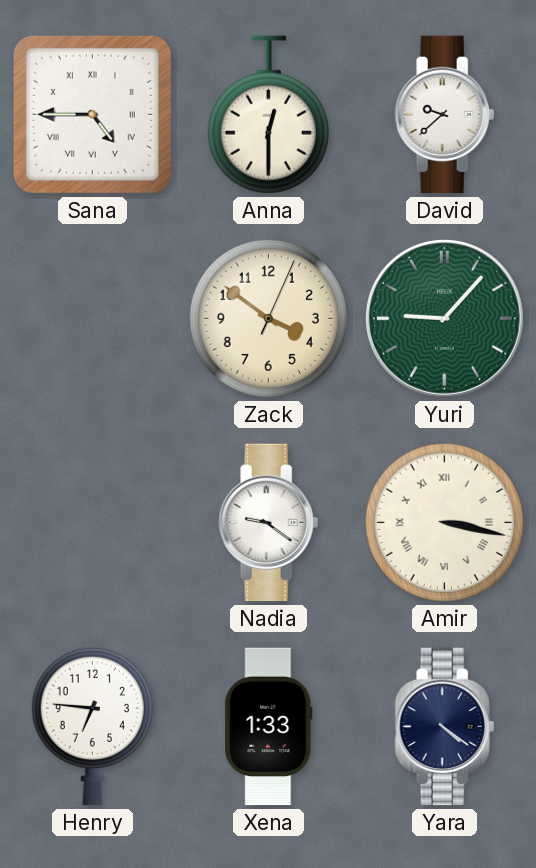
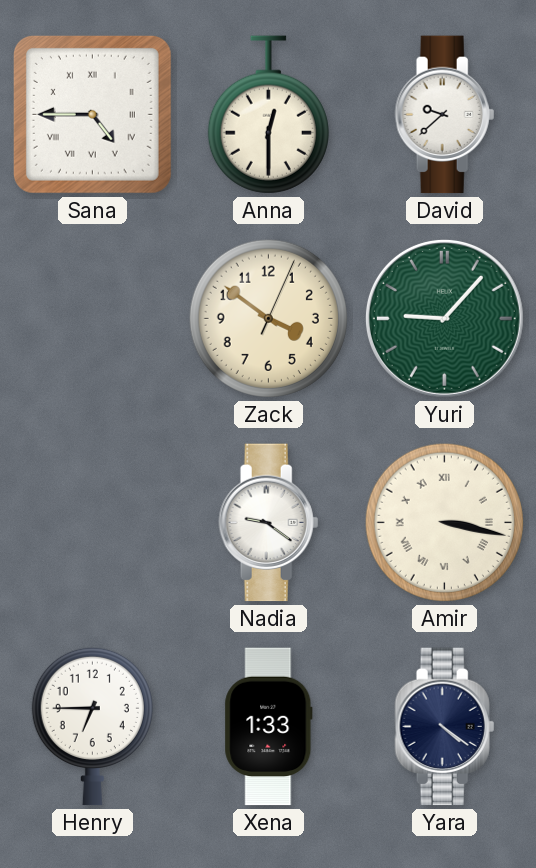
Henry: 6:46 -> 6:45 (92, 726)
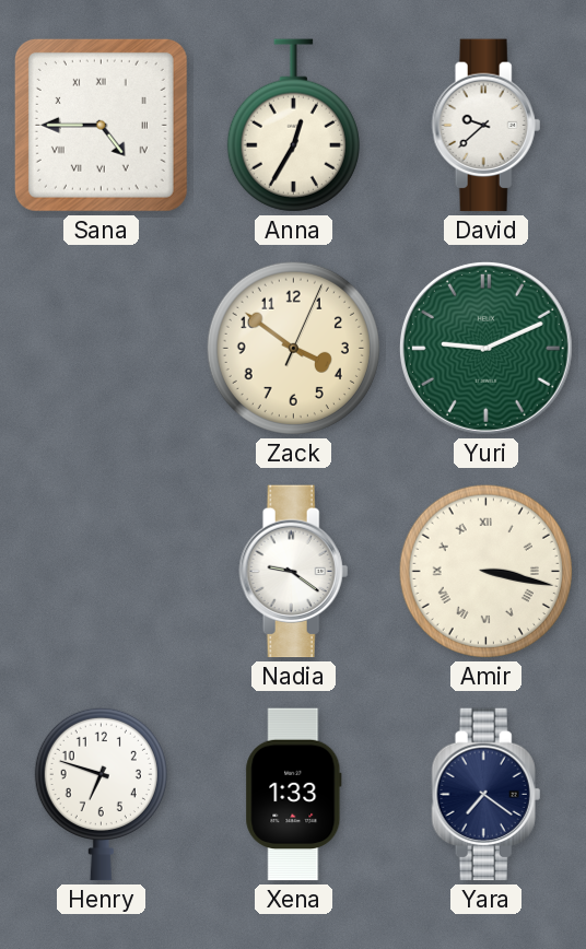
Anna: 12:30 -> 12:35 (293, 126)
Yuri: 9:07 -> 9:11 (485, 348)
Henry: 6:45 -> 6:48 (101, 794)
Yara: 4:21 -> 7:21 (487, 795)
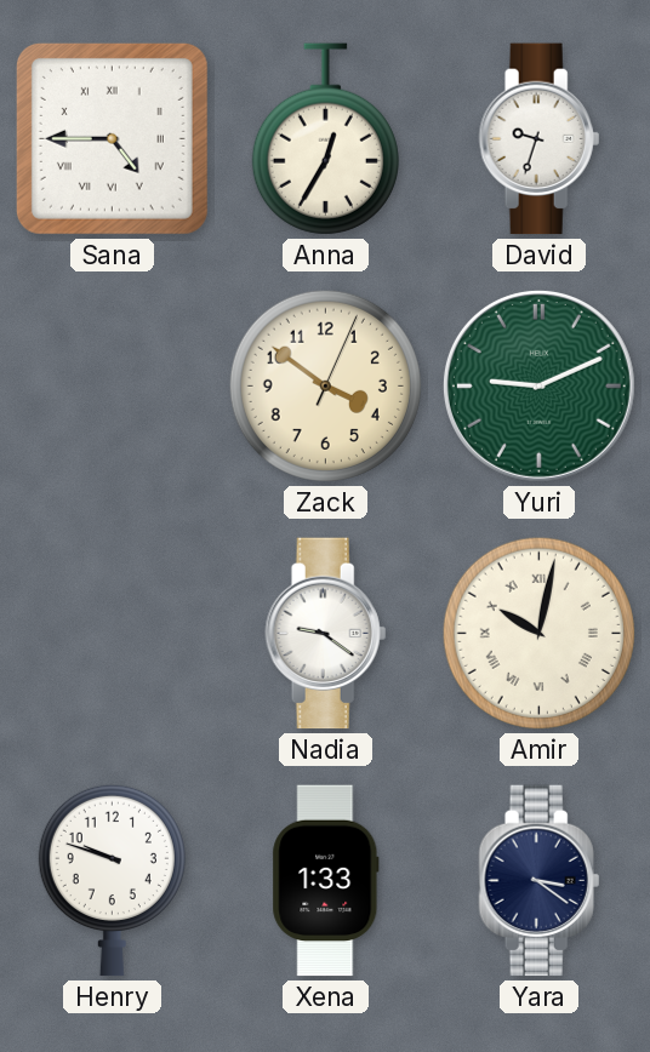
David: 9:38 -> 9:33 (540, 139)
Amir: 3:17 -> 10:02 (538, 633)
Henry: 6:48 -> 9:48 (112, 880)
Yara: 7:21 -> 3:21 (540, 881)
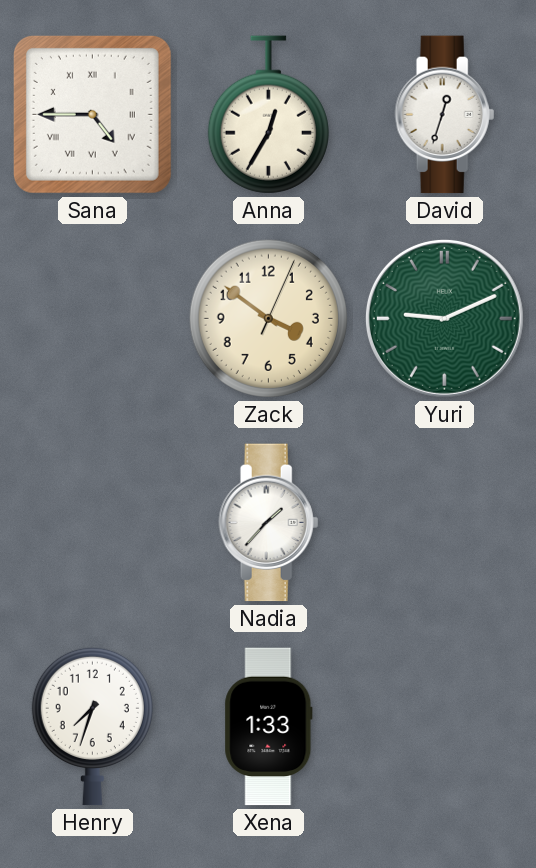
David: 9:33 -> 12:33 (445, 115)
Nadia: 9:21 -> 1:37 (269, 523)
Amir: 10:02 -> none (538, 633)
Henry: 9:48 -> 7:33 (92, 726)
Yara: 3:21 -> none (540, 881)
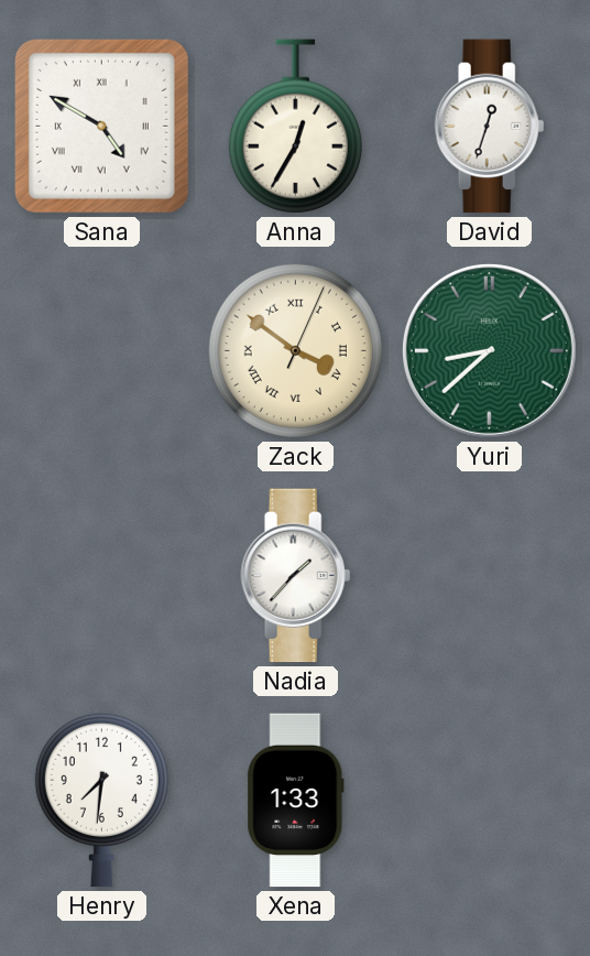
Sana: 4:45 -> 4:50 (101, 126)
Zack numerals: Arabic -> Roman (295, 350)
Yuri: 9:11 -> 8:38 (489, 350)
Henry: 7:33 -> 7:31 (101, 800)
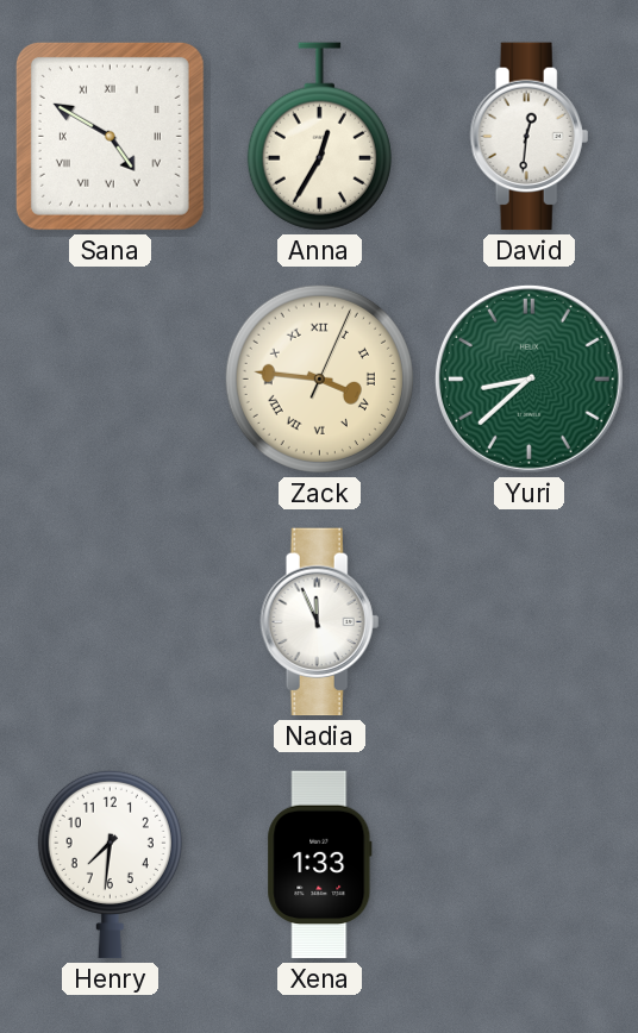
David: 12:33 -> 12:31 (530, 137)
Zack: 3:51 -> 3:46 (319, 378)
Nadia: 1:37 -> 11:56 (320, 622)
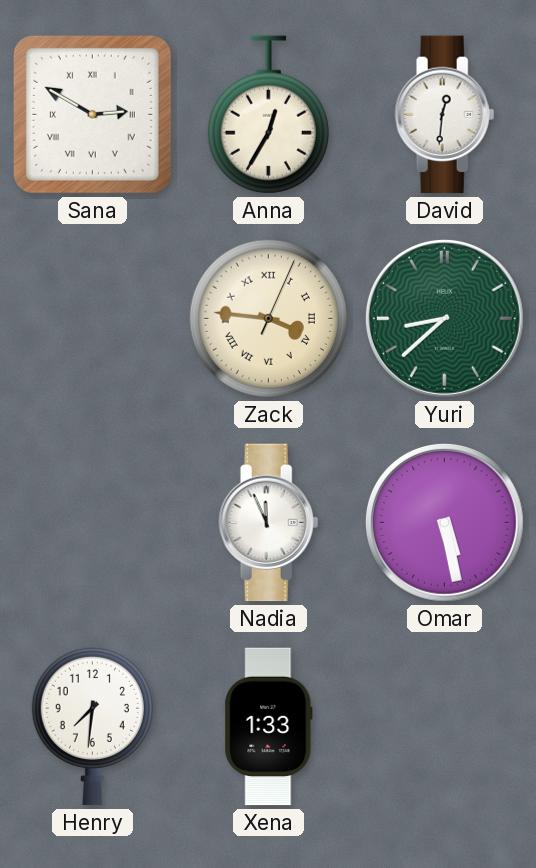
Sana: 4:50 -> 2:50 (92, 114)
Omar: none -> 5:28 (444, 522)
